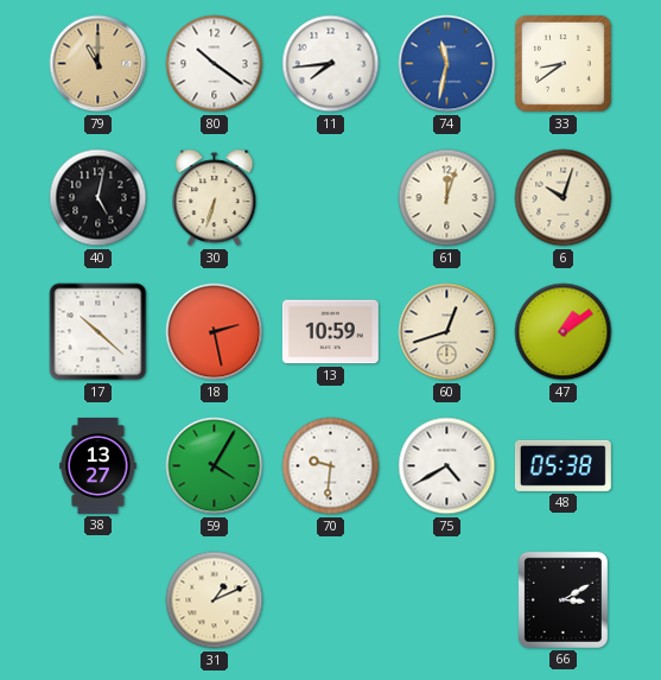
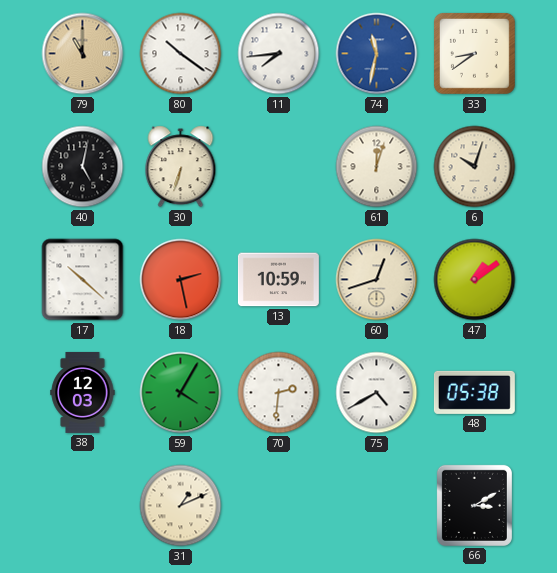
38: 13:27 -> 12:03 (83, 392)
70: 9:31 -> 2:31 (279, 393)
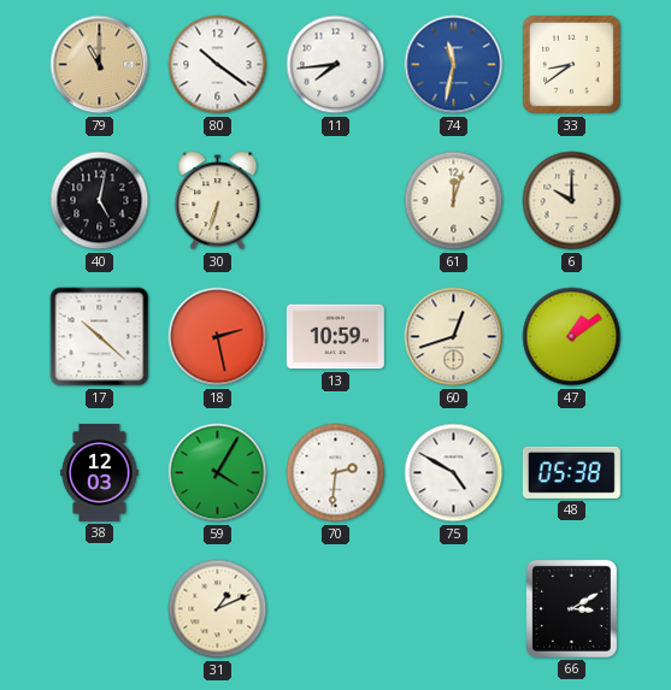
6: 10:03 -> 10:00 (572, 201)
75: 4:40 -> 4:50 (454, 473)
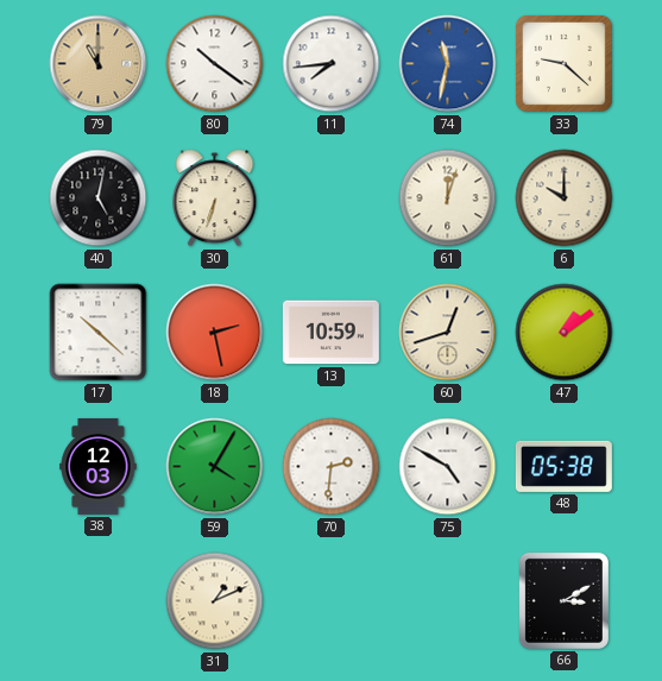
33: 8:39 -> 9:22 (565, 64)
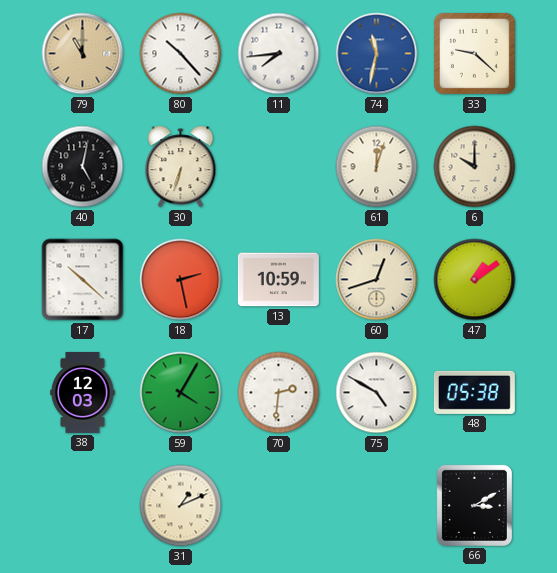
80: 10:21 -> 10:23 (181, 54)
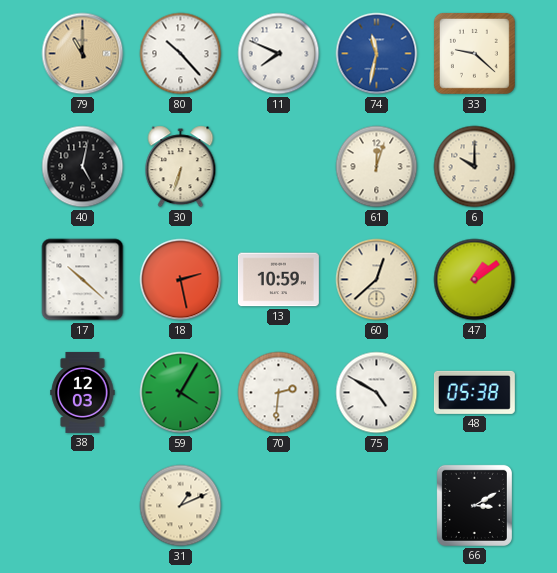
11: 7:44 -> 7:49 (279, 54)
60: 12:42 -> 12:38 (377, 280)
